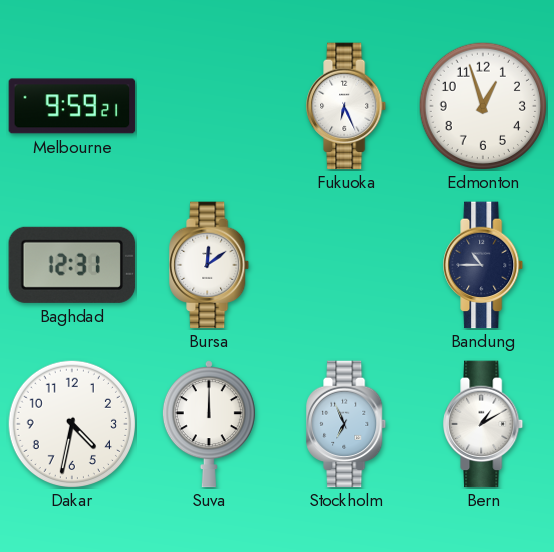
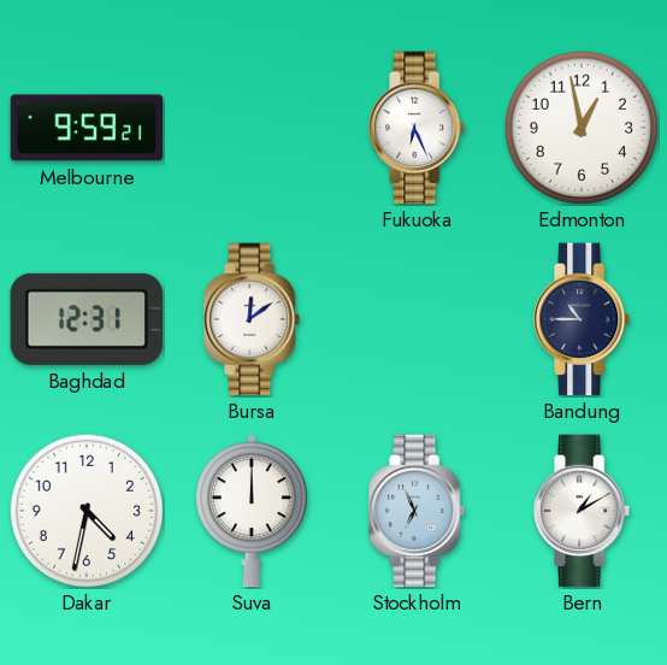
Edmonton: 12:57 -> 12:58 (580, 126)
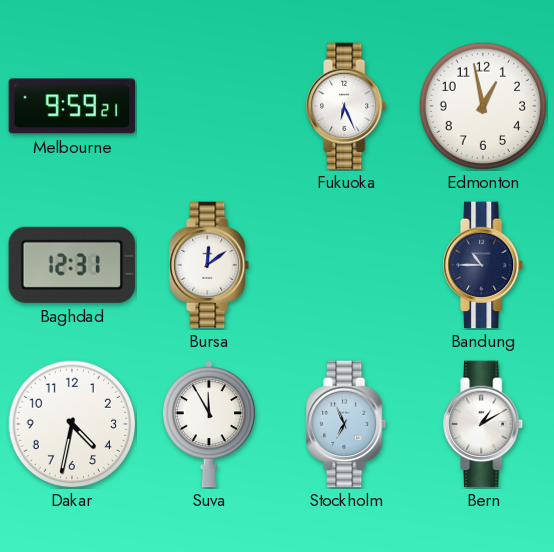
Suva: 12:00 -> 11:55 (209, 424)
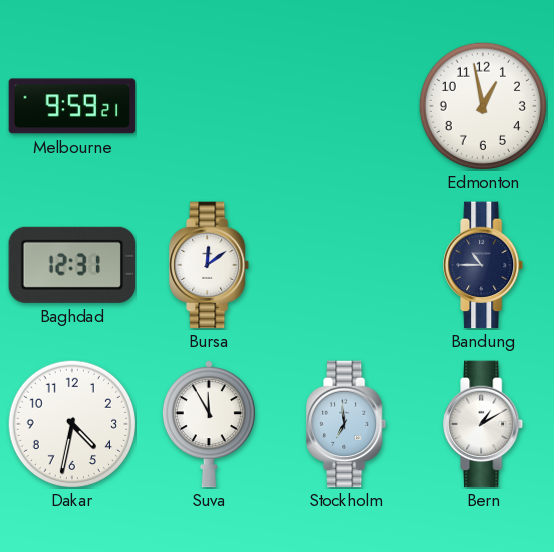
Fukuoka: 6:26 -> none (347, 106)
Stockholm: 6:56 -> 6:59 (347, 424)
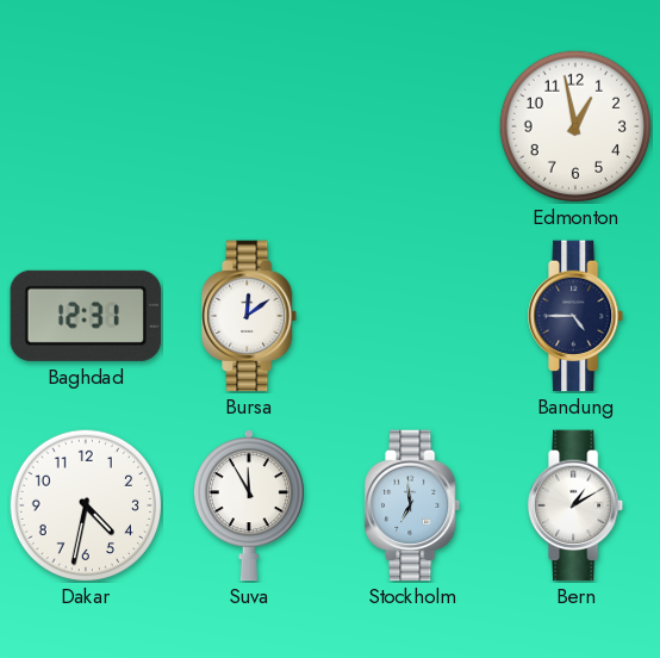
Melbourne: 9:59 -> none (72, 106)
Bandung: 10:45 -> 4:45 (577, 316)
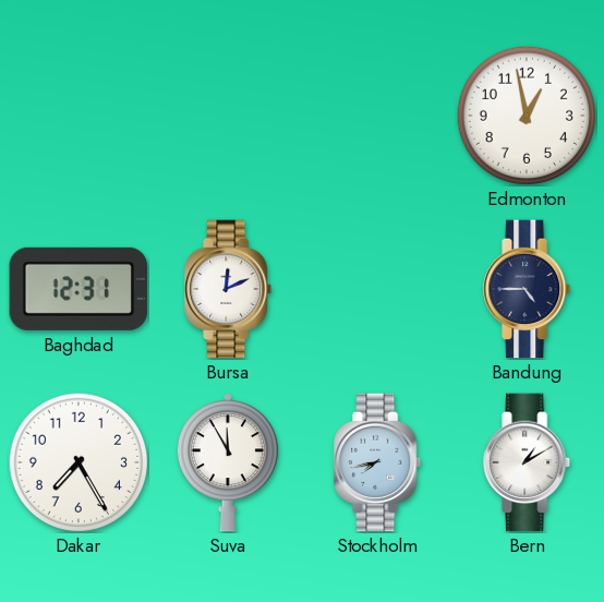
Bursa: 12:09 -> 12:11 (229, 289)
Dakar: 4:32 -> 7:25 (77, 461)
Stockholm: 6:59 -> 7:43 (378, 462)
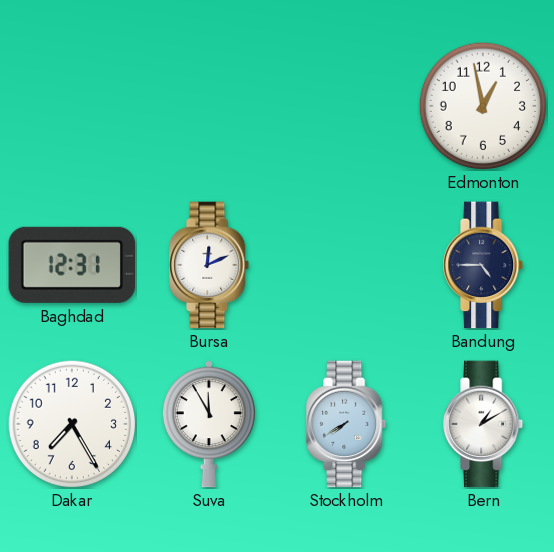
Stockholm: 7:43 -> 7:40 (347, 424)
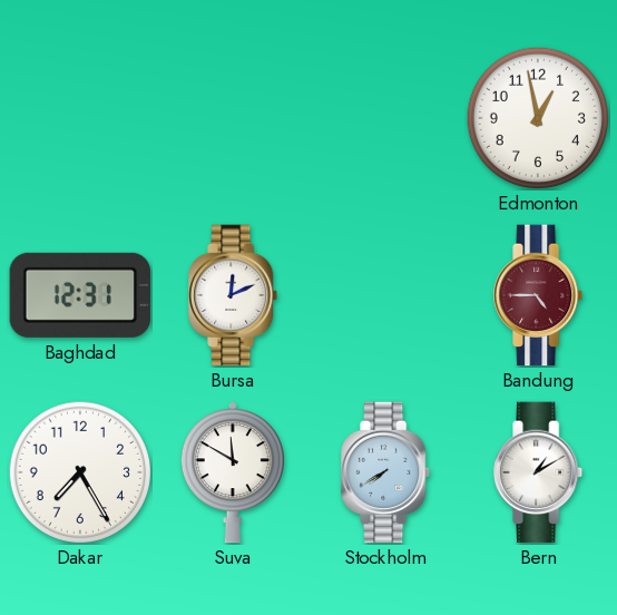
Bandung dial: navy -> burgundy (539, 295)
Suva: 11:55 -> 11:50 (233, 472)
